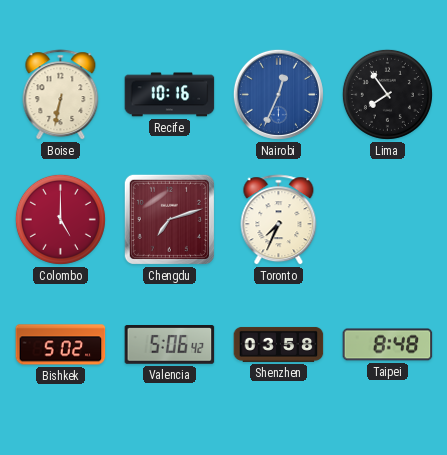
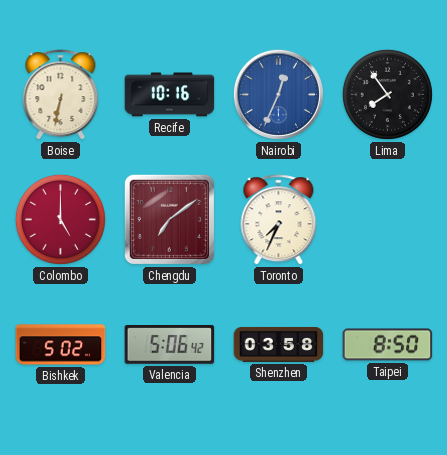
Chengdu: 7:12 -> 7:09 (169, 219)
Taipei: 8:48 -> 8:50 (388, 345)
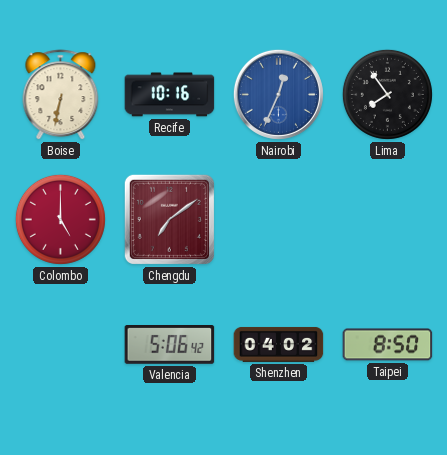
Toronto: 7:34 -> none (279, 220)
Bishkek: 5:02 -> none (61, 345)
Shenzhen: 03:58 -> 04:02 (279, 344)
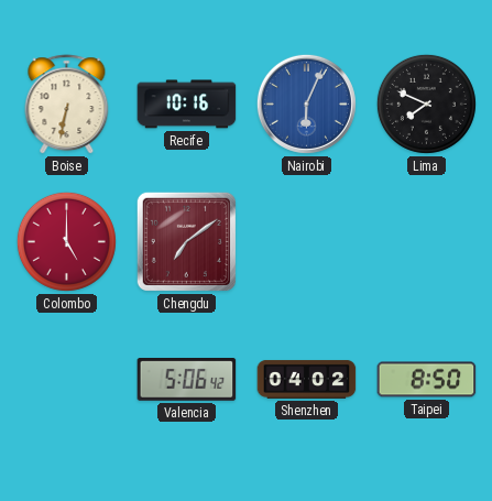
Nairobi: 12:34 -> 6:04 (306, 104)
Lima: 7:54 -> 7:49 (426, 104)
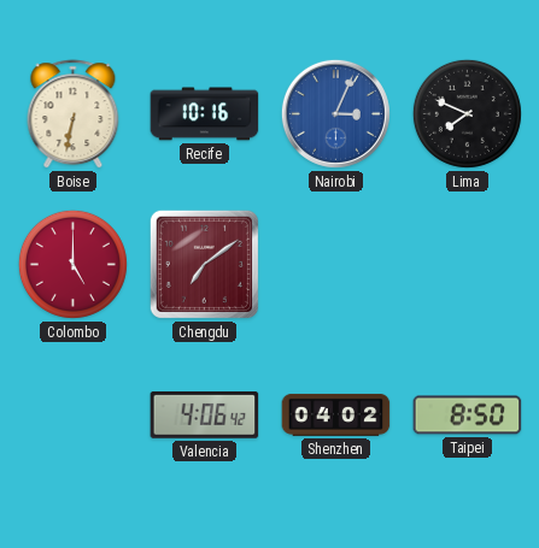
Nairobi: 6:04 -> 3:04 (335, 113)
Valencia: 5:06 -> 4:06 (205, 416)
